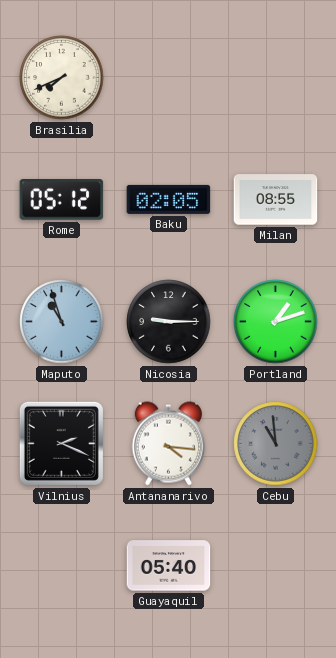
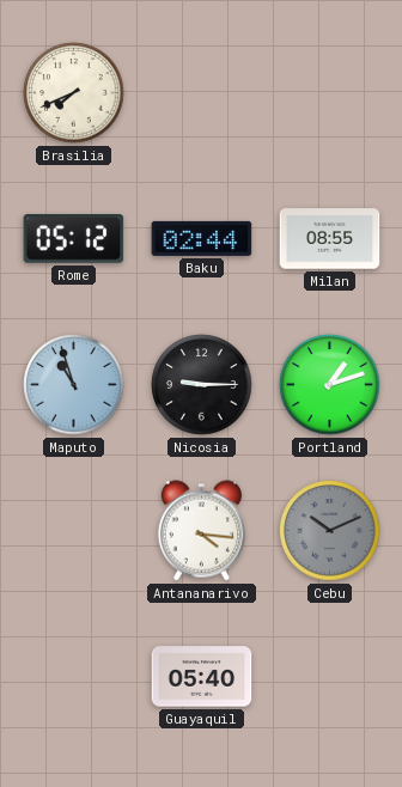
Baku: 02:05 -> 02:44 (202, 238)
Vilnius: 2:19 -> none (61, 443)
Cebu: 10:59 -> 10:11 (330, 531)
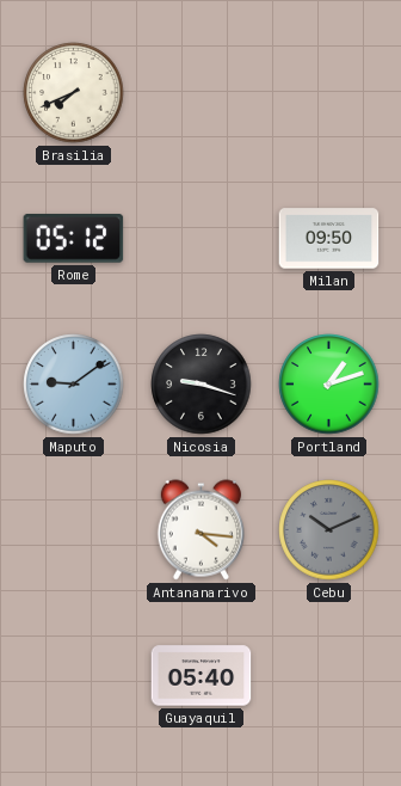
Baku: 02:44 -> none (202, 238)
Milan: 08:55 -> 09:50 (329, 239)
Maputo: 10:57 -> 9:09 (74, 385)
Nicosia: 9:15 -> 9:18 (202, 385)
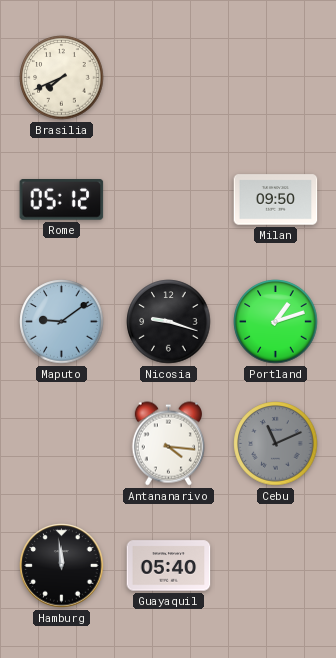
Cebu: 10:11 -> 11:11 (276, 444)
Hamburg: none -> 11:59 (62, 566)
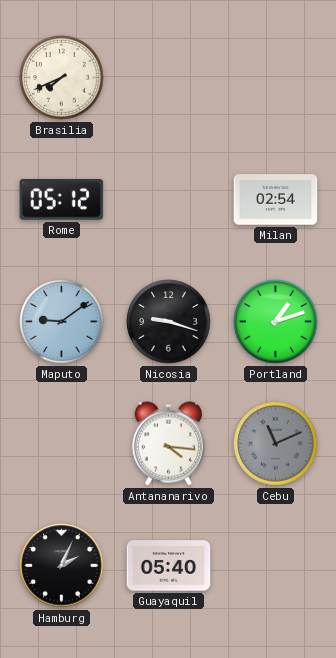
Milan: 09:50 -> 02:54 (276, 200)
Hamburg: 11:59 -> 2:04 (62, 566)
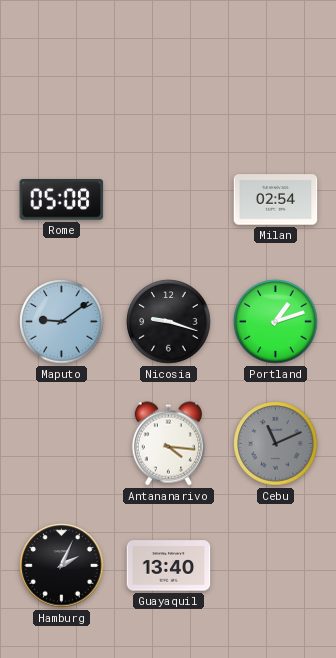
Brasilia: 7:41 -> none (62, 78)
Rome: 05:12 -> 05:08 (62, 200)
Guayaquil: 05:40 -> 13:40 (169, 566)
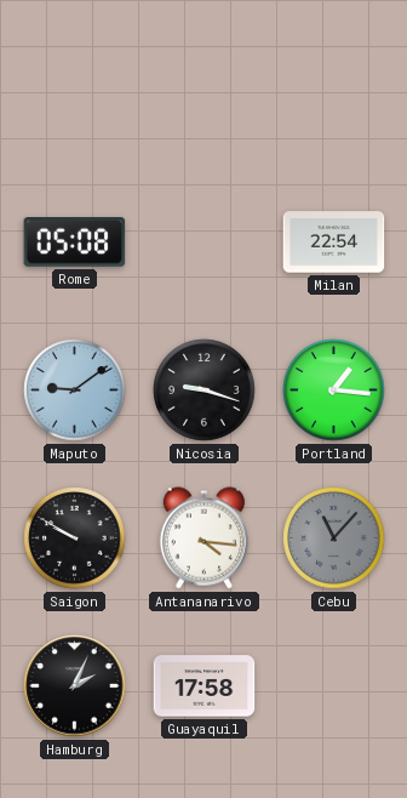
Milan: 02:54 -> 22:54 (334, 243)
Portland: 1:12 -> 1:16 (334, 391)
Saigon: none -> 9:50 (75, 538)
Cebu: 11:11 -> 11:07 (334, 538)
Guayaquil: 13:40 -> 17:58 (205, 686)
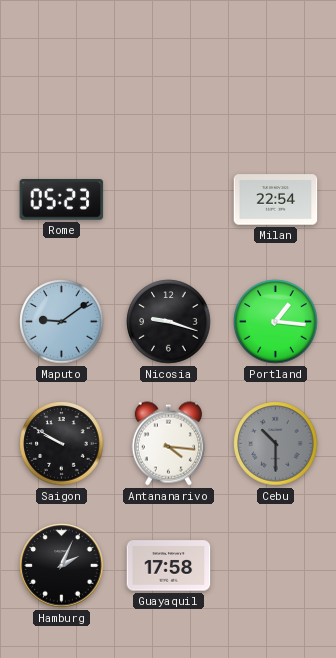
Rome: 05:08 -> 05:23 (62, 200)
Cebu: 11:07 -> 10:30 (276, 444)
